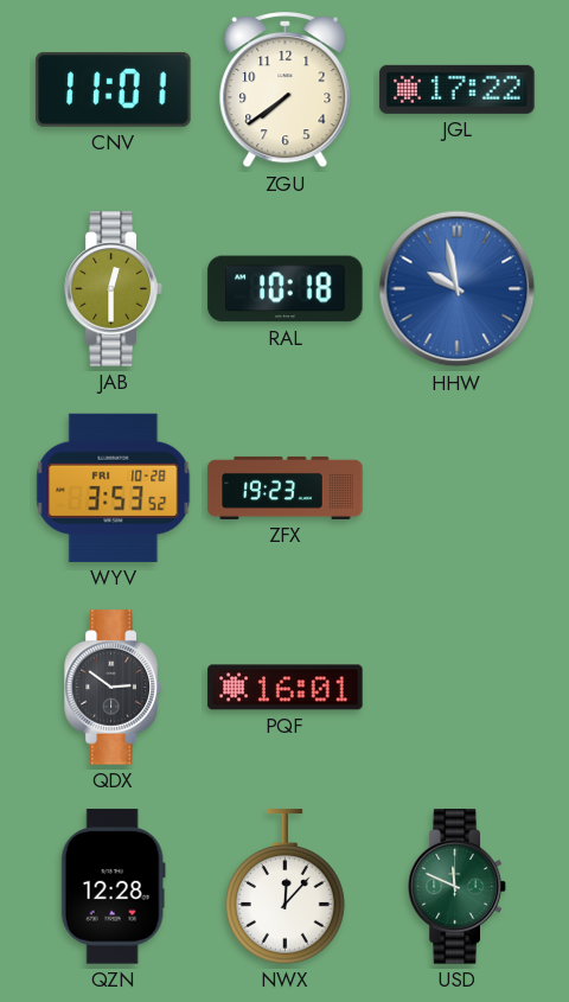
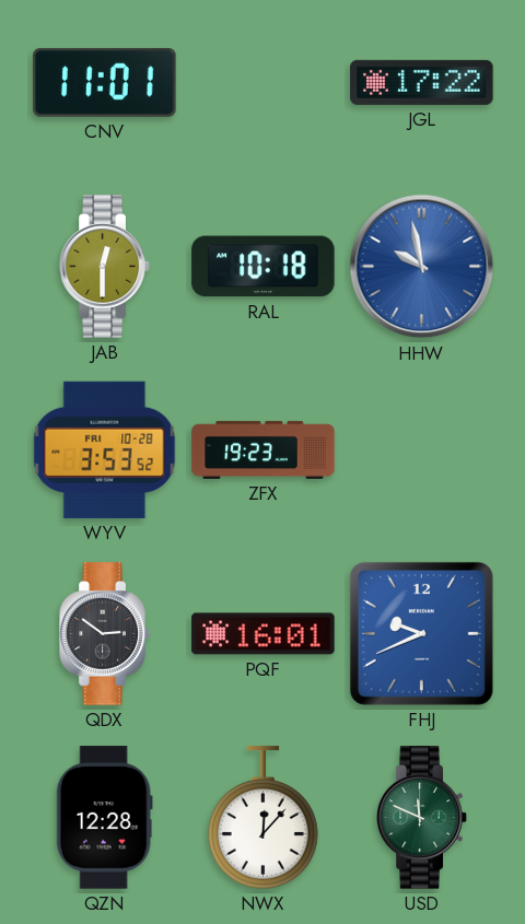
ZGU: 7:39 -> none (286, 90)
FHJ: none -> 9:41 (421, 633)
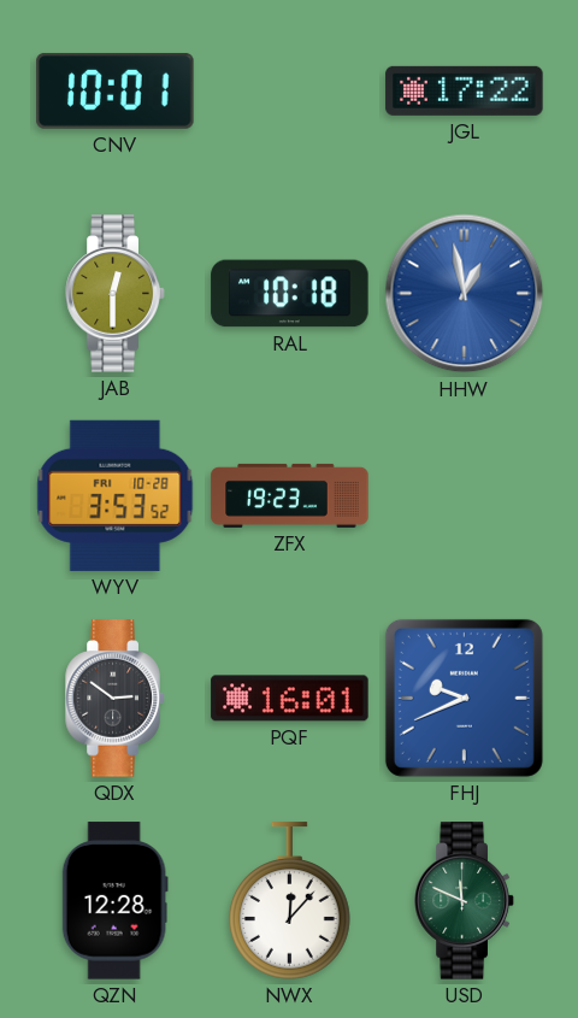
CNV: 11:01 -> 10:01 (116, 90)
HHW: 9:58 -> 12:58 (465, 294)
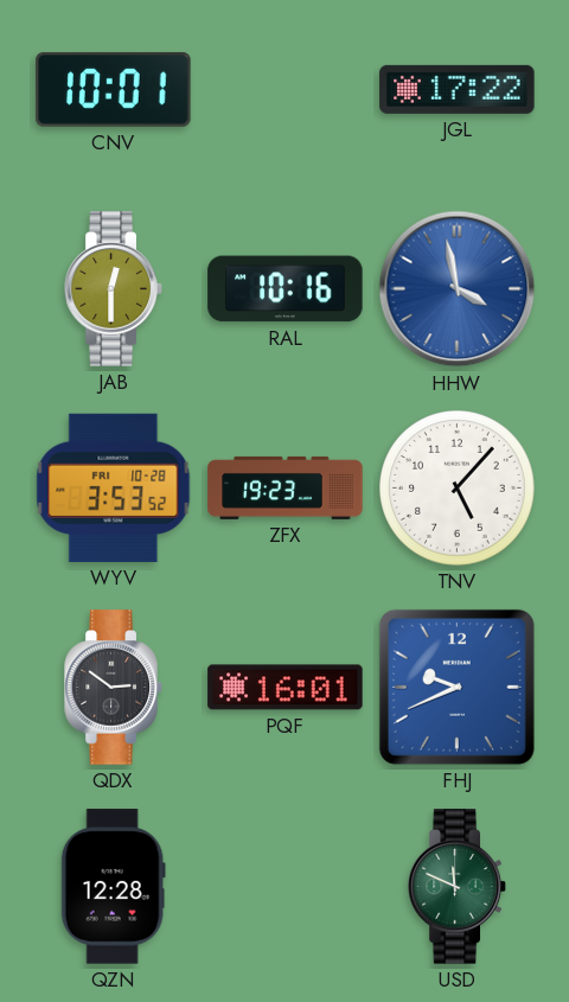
RAL: 10:18 -> 10:16 (286, 289)
HHW: 12:58 -> 3:58 (458, 289)
TNV: none -> 5:07 (458, 489)
NWX: 12:07 -> none (289, 901)
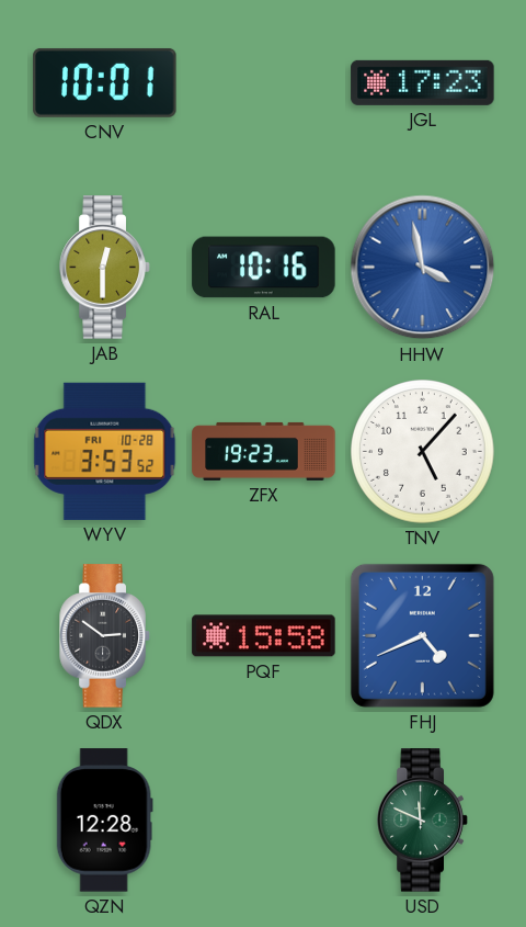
JGL: 17:22 -> 17:23 (423, 82)
PQF: 16:01 -> 15:58 (264, 636)
FHJ: 9:41 -> 4:41 (422, 635)
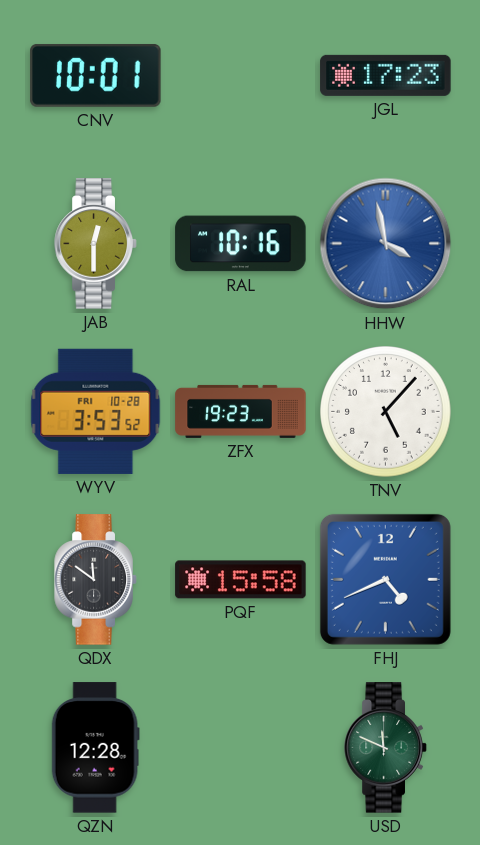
QDX: 2:51 -> 11:51 (96, 580)
